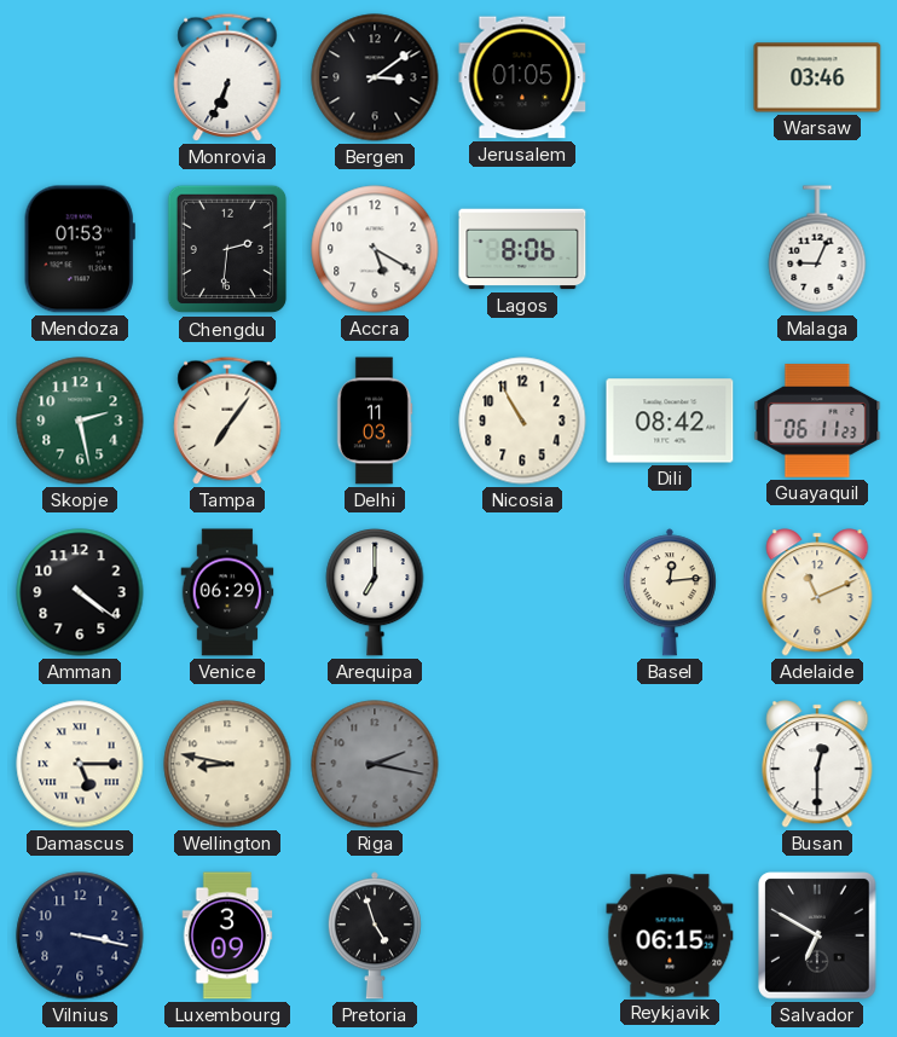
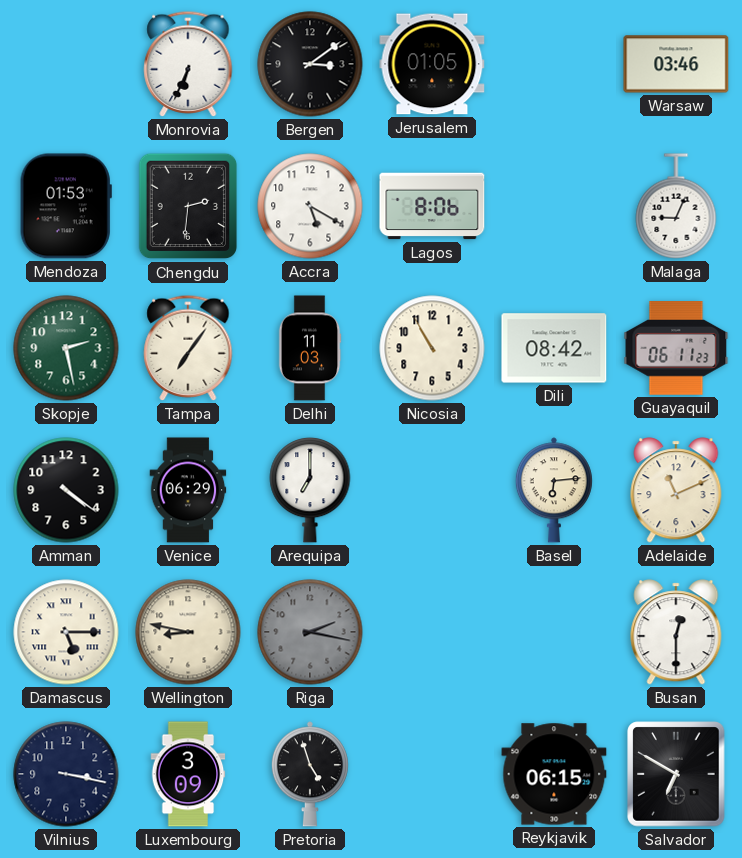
Basel: 12:14 -> 6:14 (554, 490)
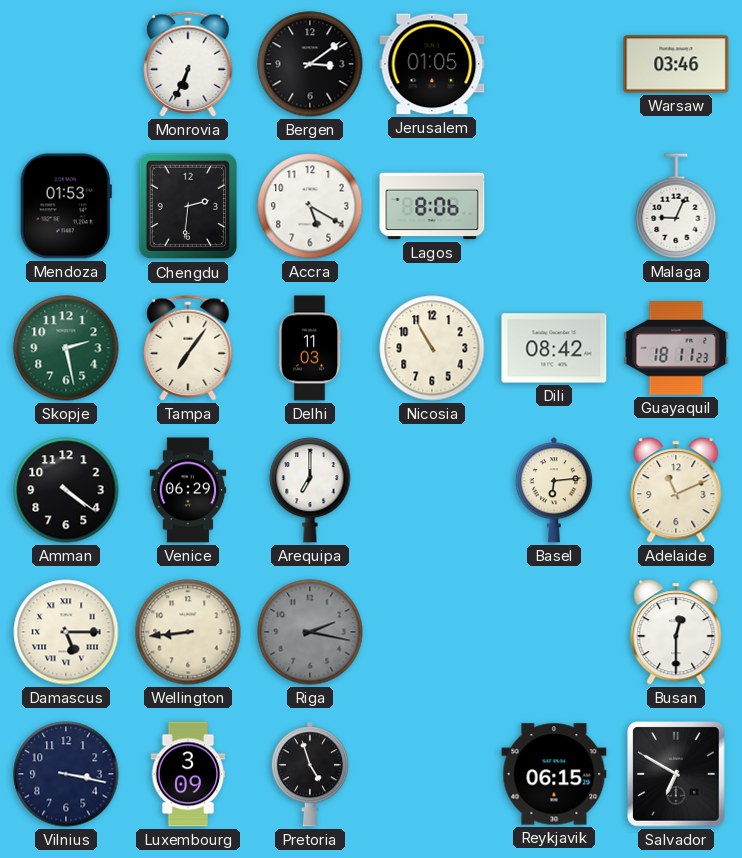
Guayaquil: 06:11 -> 18:11 (676, 348)
Wellington: 8:47 -> 8:44 (188, 632)
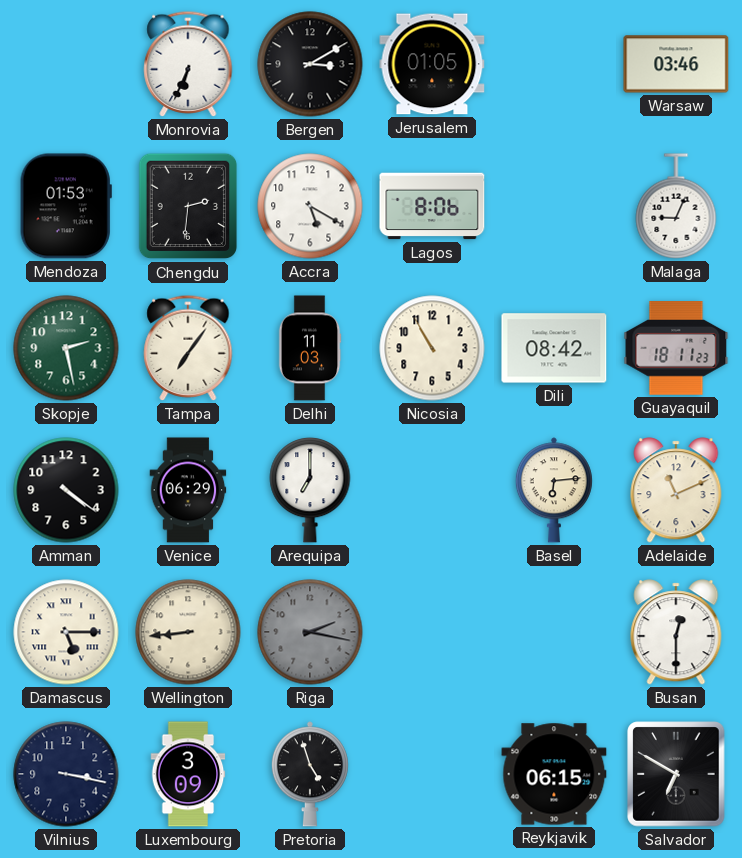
Bergen: 3:09 -> 3:10 (310, 64)
